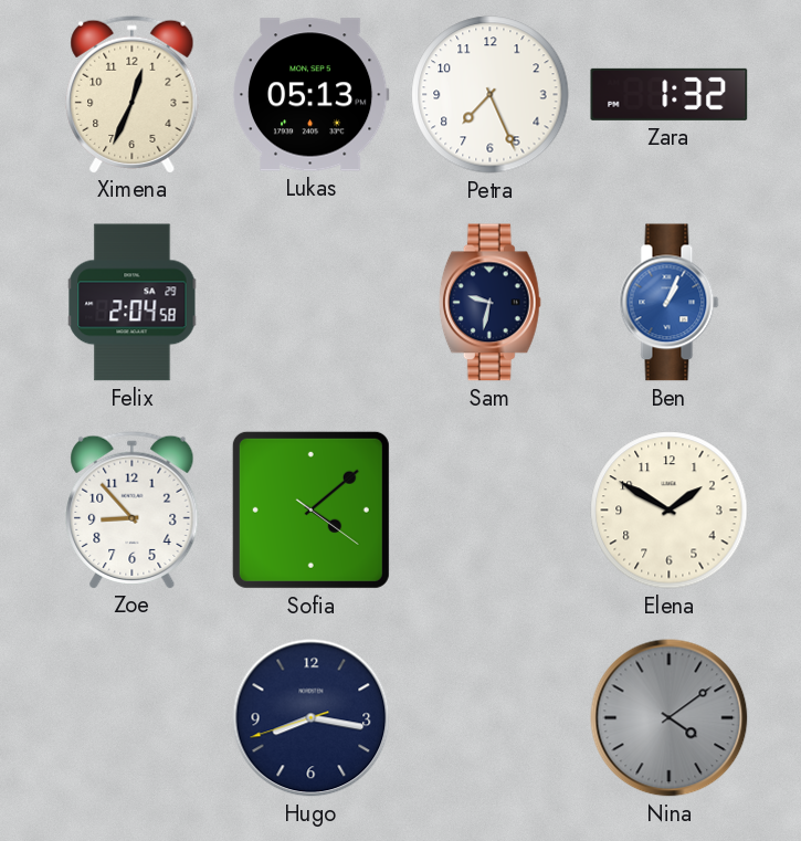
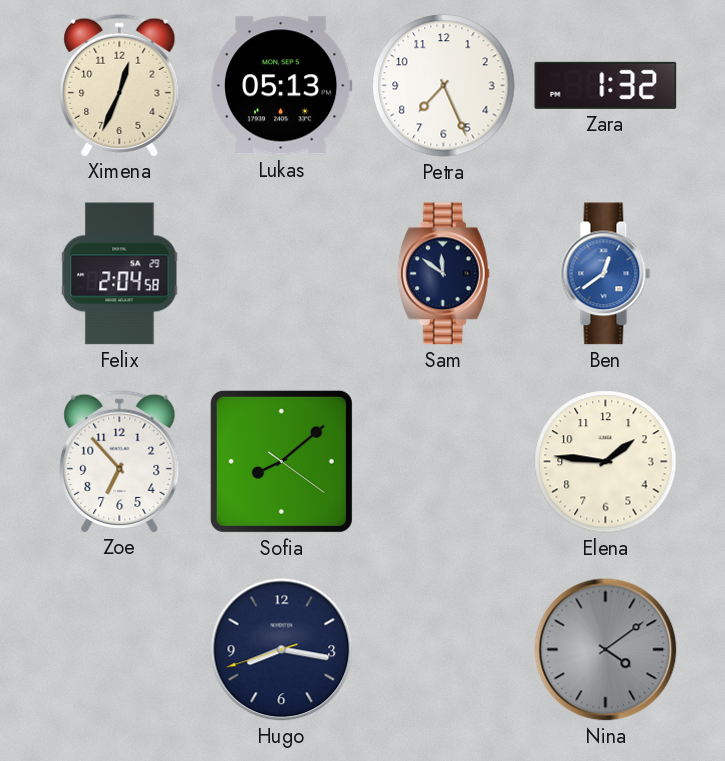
Sam: 9:32 -> 11:51 (443, 274)
Ben: 1:04 -> 12:39 (606, 274)
Zoe: 8:53 -> 6:53 (120, 461)
Sofia: 4:08 -> 8:08 (281, 461)
Elena: 1:50 -> 1:46 (606, 462)
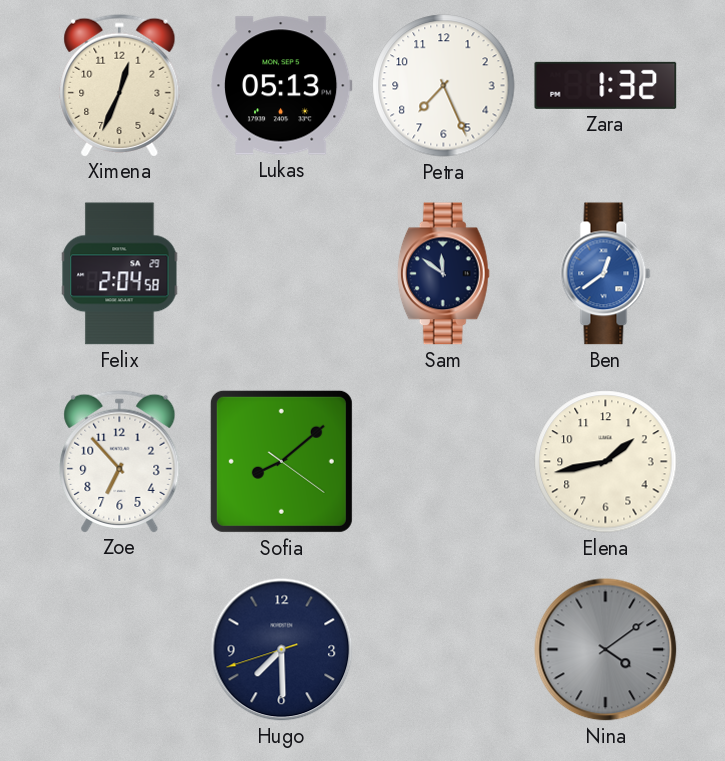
Elena: 1:46 -> 1:43 (606, 462)
Hugo: 8:16 -> 7:29 (282, 650)
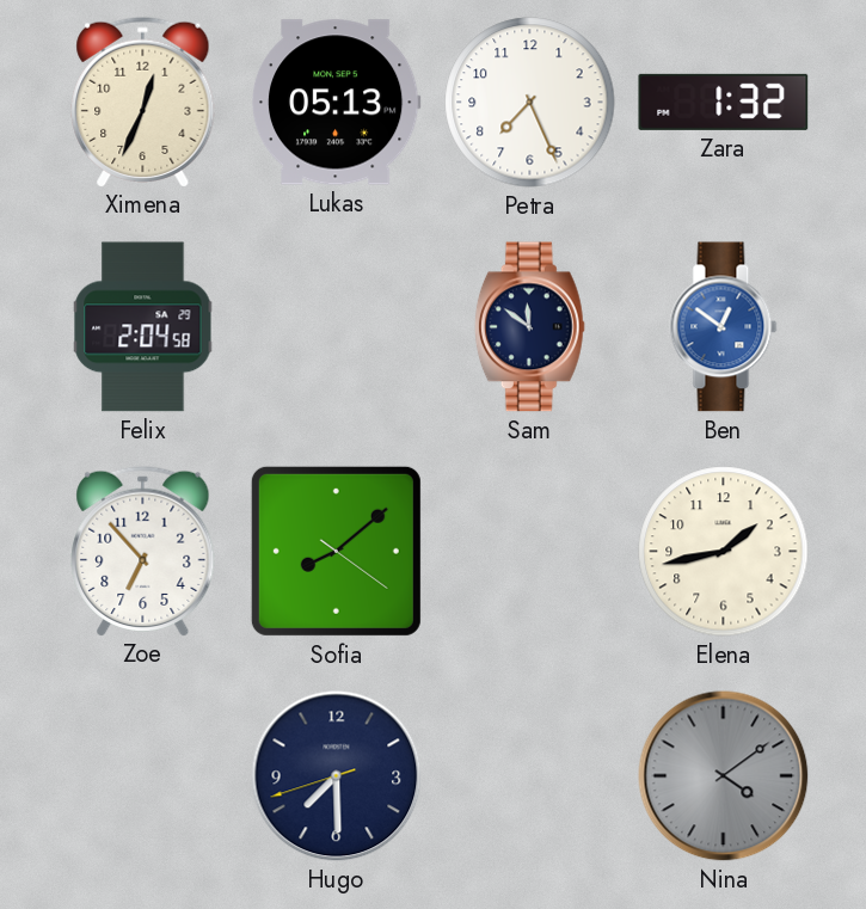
Ben: 12:39 -> 12:51 (724, 327)
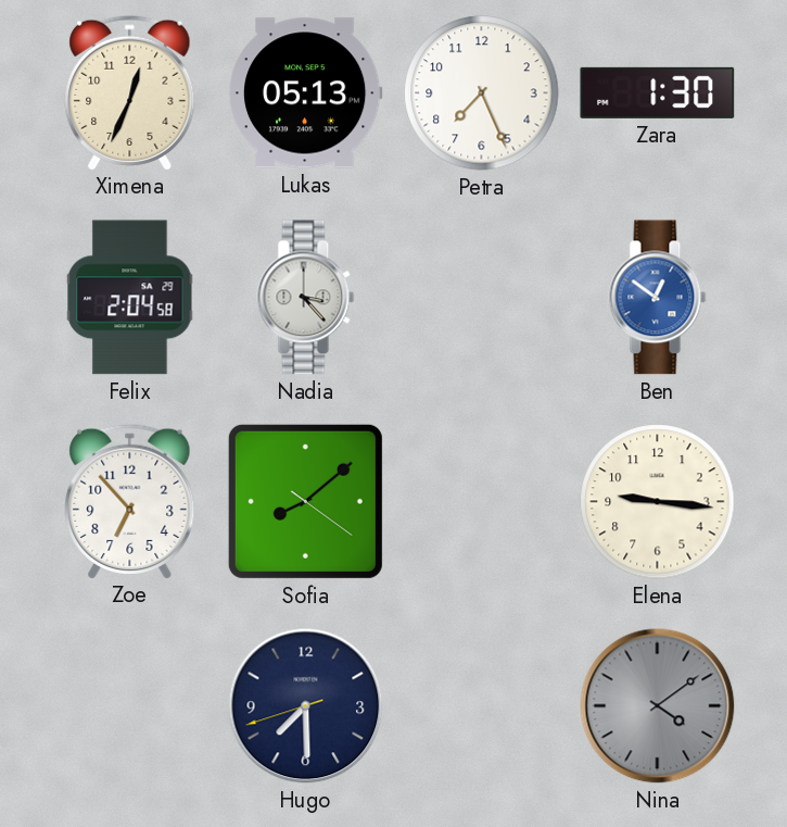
Zara: 1:32 -> 1:30 (658, 92)
Nadia: none -> 3:23 (306, 298)
Sam: 11:51 -> none (529, 327)
Elena: 1:43 -> 9:16 (658, 502)
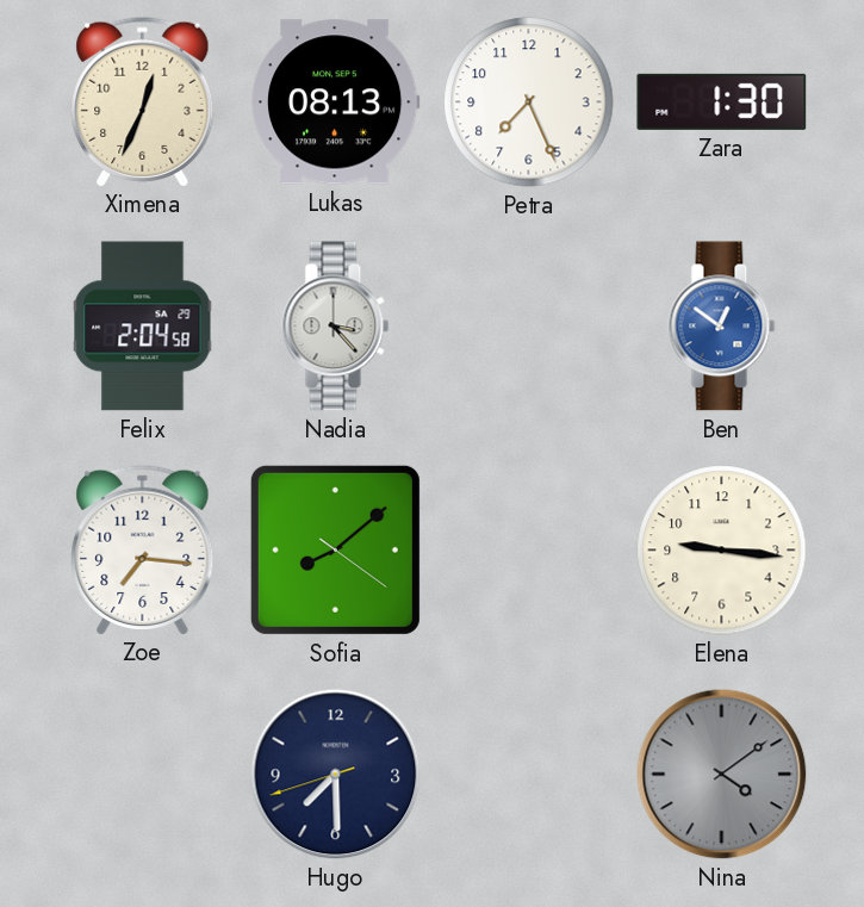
Lukas: 05:13 -> 08:13 (335, 102)
Zoe: 6:53 -> 7:16 (143, 549)
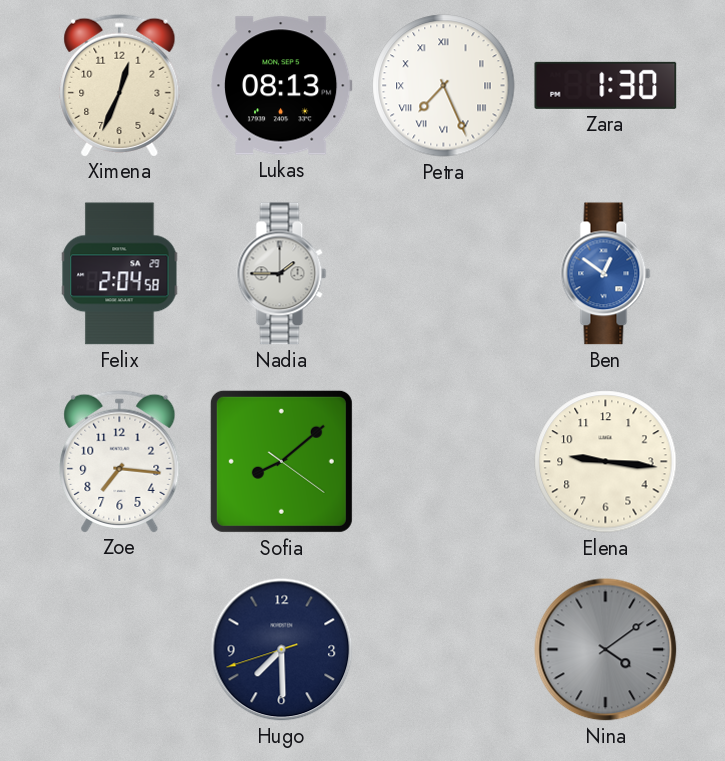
Petra numerals: Arabic -> Roman (444, 86)
Nadia: 3:23 -> 1:45 (282, 274)
